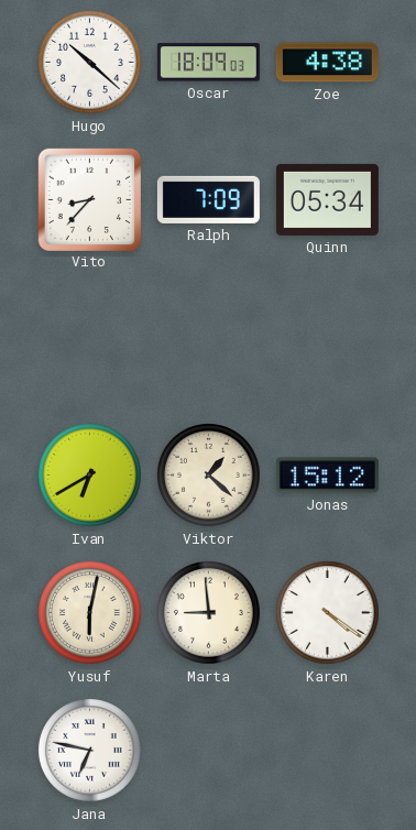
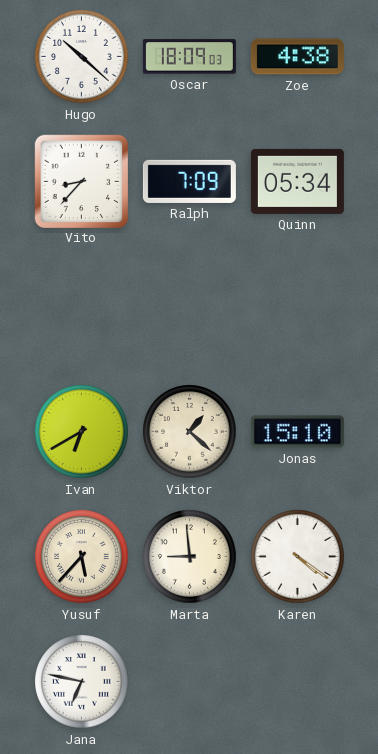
Jonas: 15:12 -> 15:10 (297, 432)
Yusuf: 6:02 -> 5:37 (82, 557)
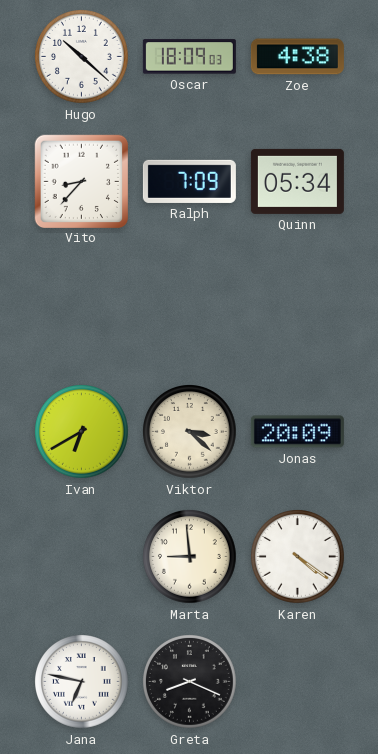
Viktor: 1:22 -> 3:22 (190, 432)
Jonas: 15:10 -> 20:09 (297, 432)
Yusuf: 5:37 -> none (82, 557)
Greta: none -> 8:19 (190, 682)
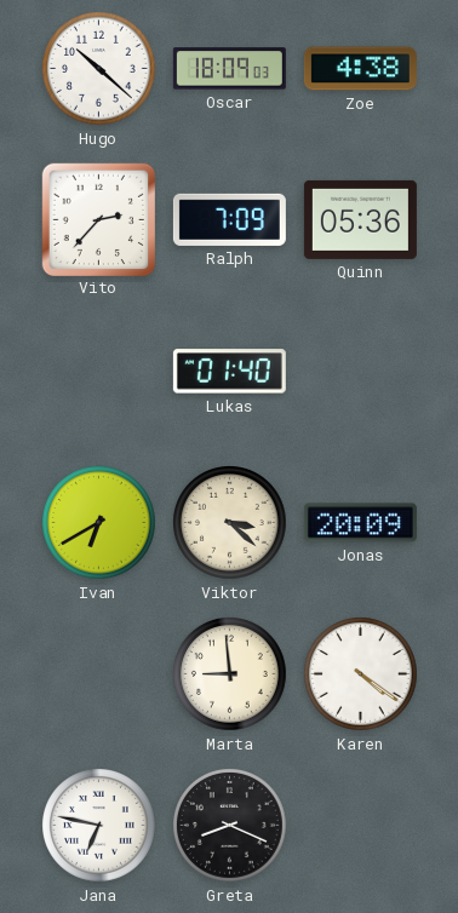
Vito: 8:37 -> 2:37 (98, 219)
Quinn: 05:34 -> 05:36 (360, 219)
Lukas: none -> 01:40 (229, 372)
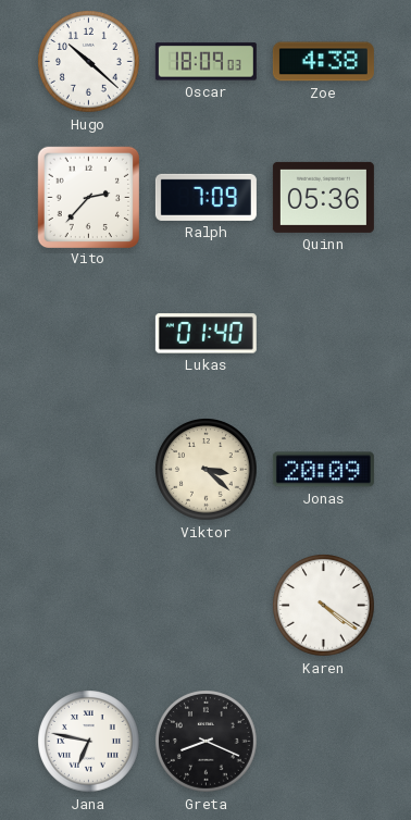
Ivan: 6:40 -> none (99, 523)
Marta: 8:59 -> none (230, 674)
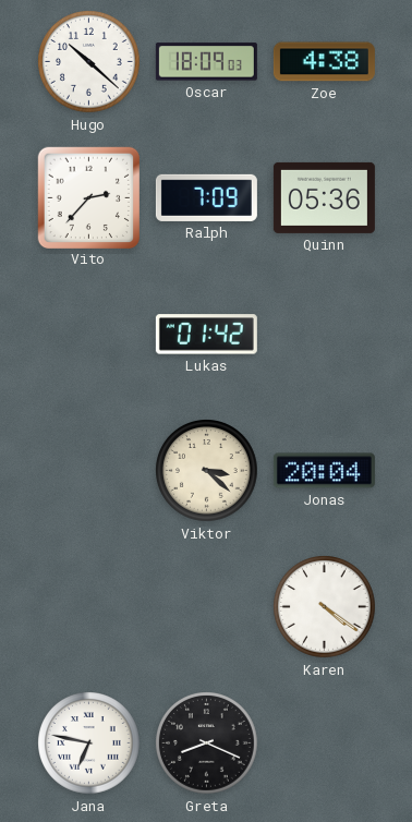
Lukas: 01:40 -> 01:42 (206, 335)
Jonas: 20:09 -> 20:04 (324, 471)
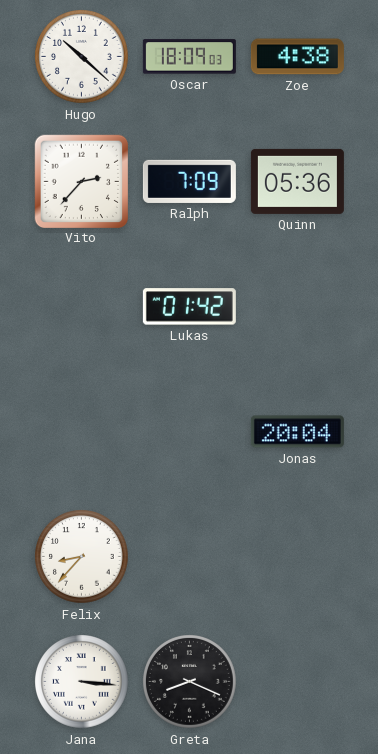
Viktor: 3:22 -> none (207, 471)
Felix: none -> 8:37 (82, 557)
Karen: 4:21 -> none (325, 607)
Jana: 6:47 -> 3:16 (82, 682)
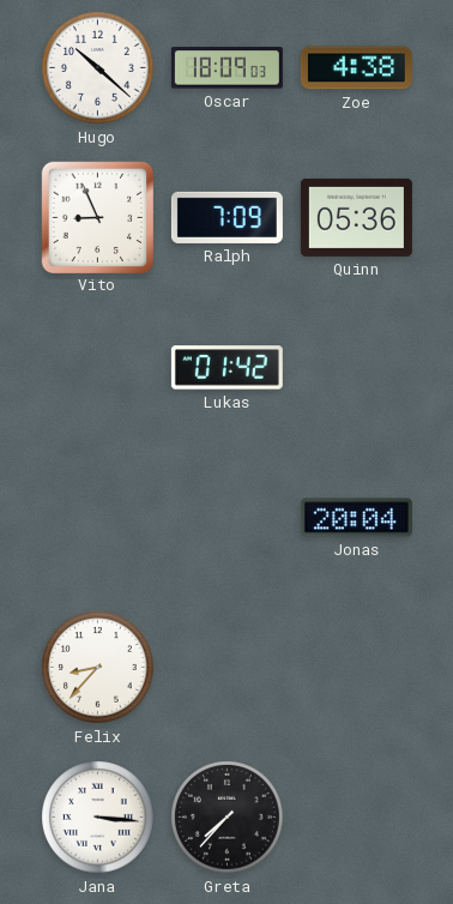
Vito: 2:37 -> 8:56 (97, 217)
Greta: 8:19 -> 7:37 (228, 818)
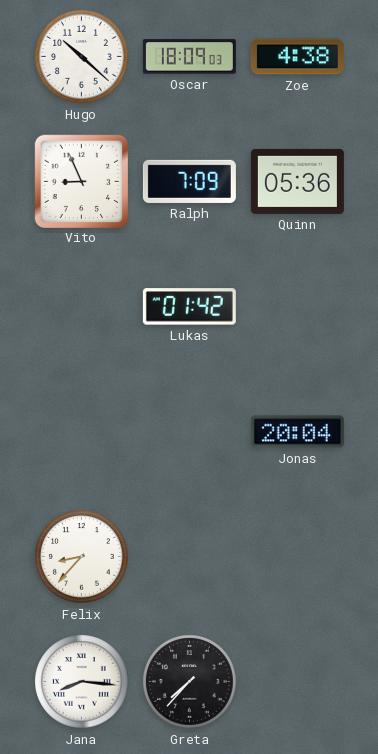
Jana: 3:16 -> 8:16 (82, 682)
